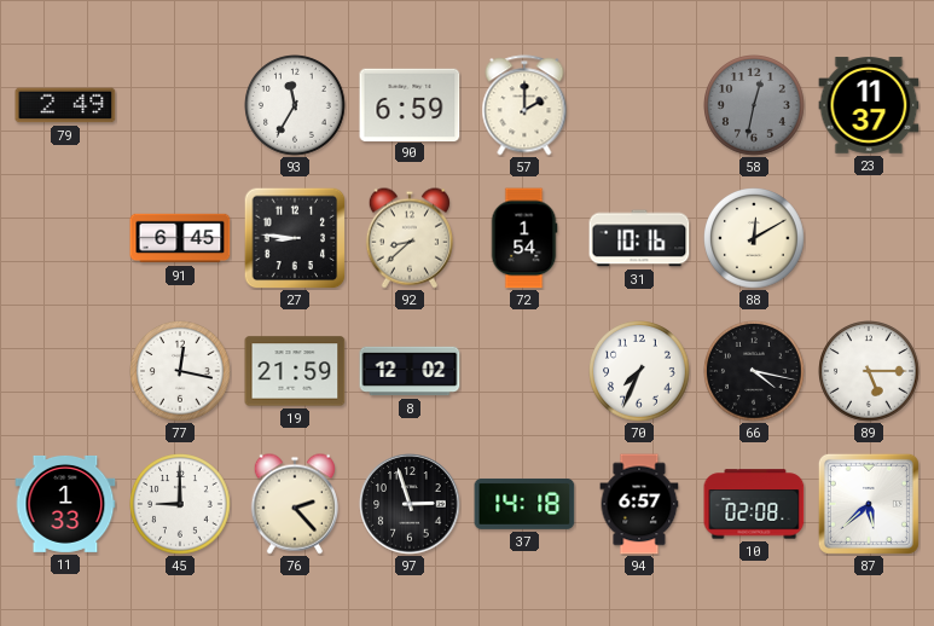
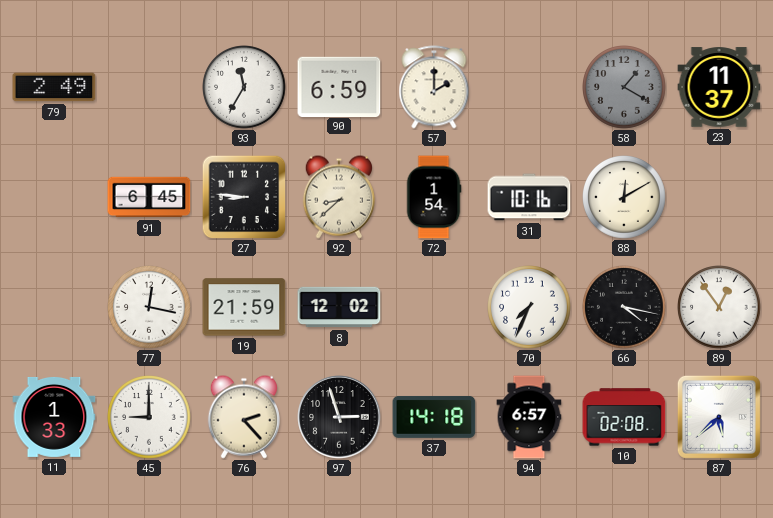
58: 12:32 -> 1:20 (624, 87)
89: 5:15 -> 12:54 (719, 307)
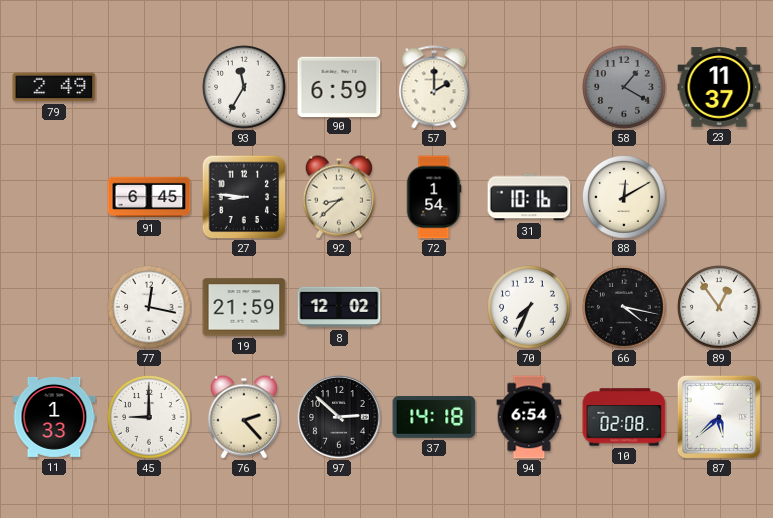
97: 2:57 -> 2:52 (339, 417)
94: 6:57 -> 6:54 (529, 417)
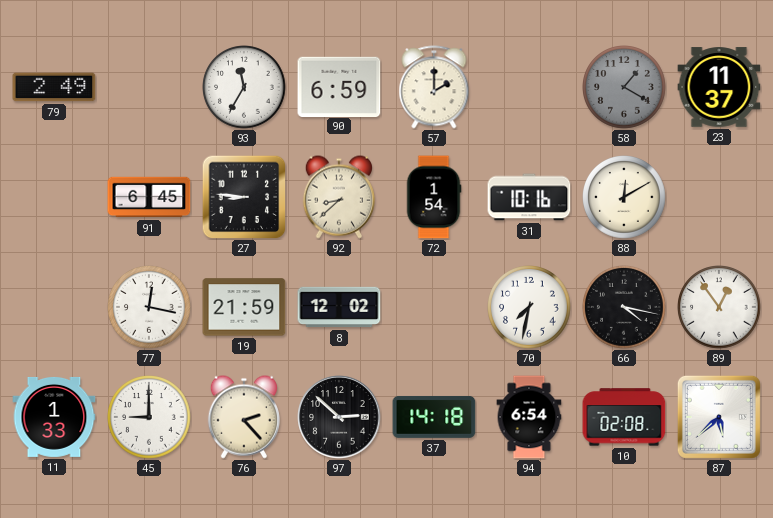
70: 7:34 -> 7:32 (529, 307)
